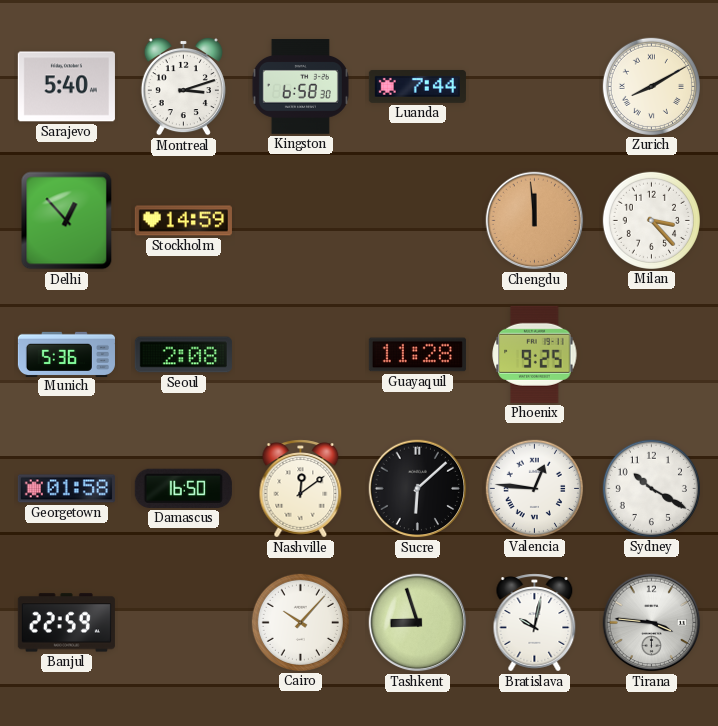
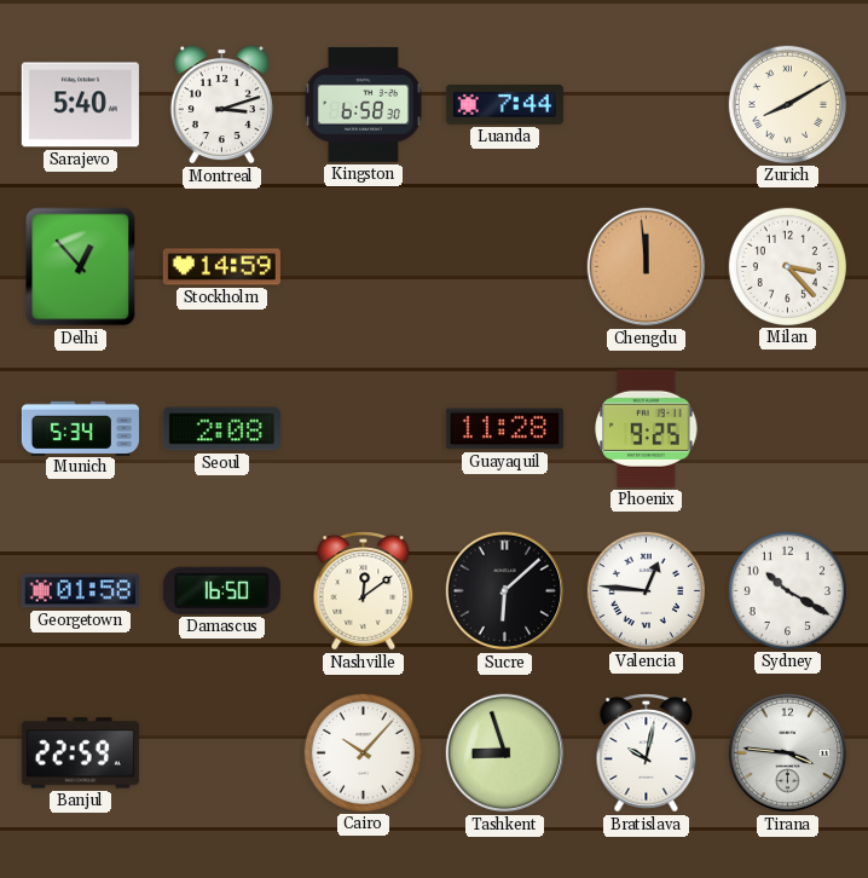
Munich: 5:36 -> 5:34 (80, 428)
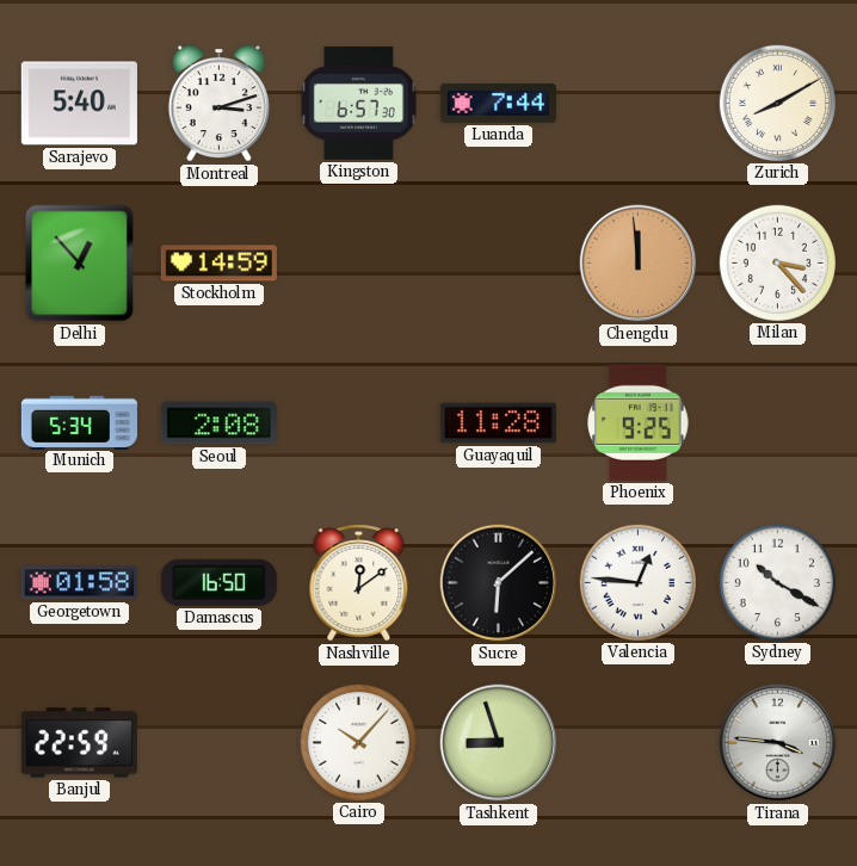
Kingston: 6:58 -> 6:57 (358, 104)
Bratislava: 10:02 -> none (647, 753)
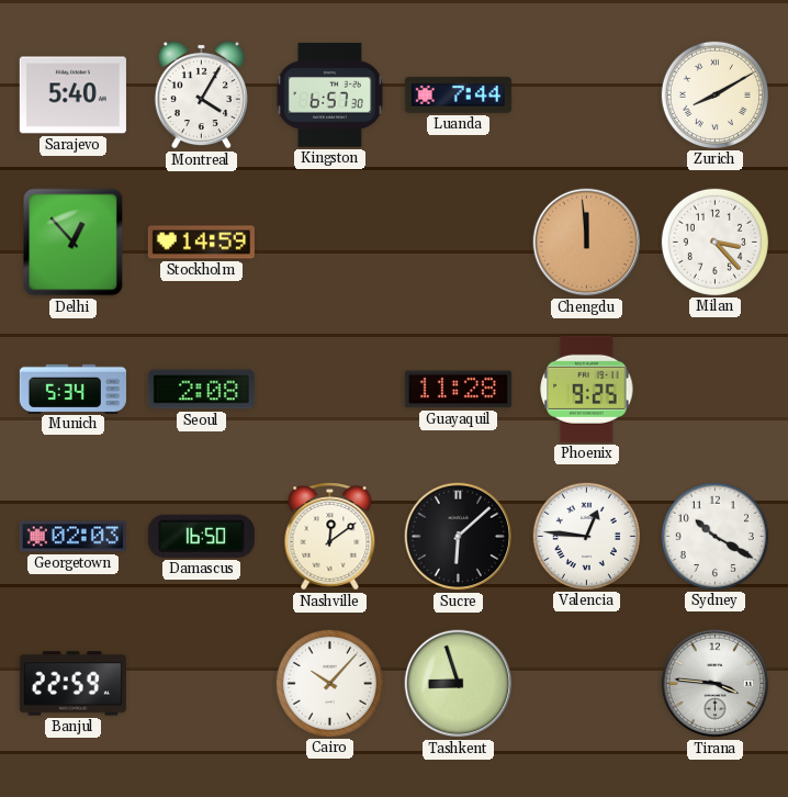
Montreal: 3:12 -> 4:05 (201, 94)
Georgetown: 01:58 -> 02:03 (72, 537)
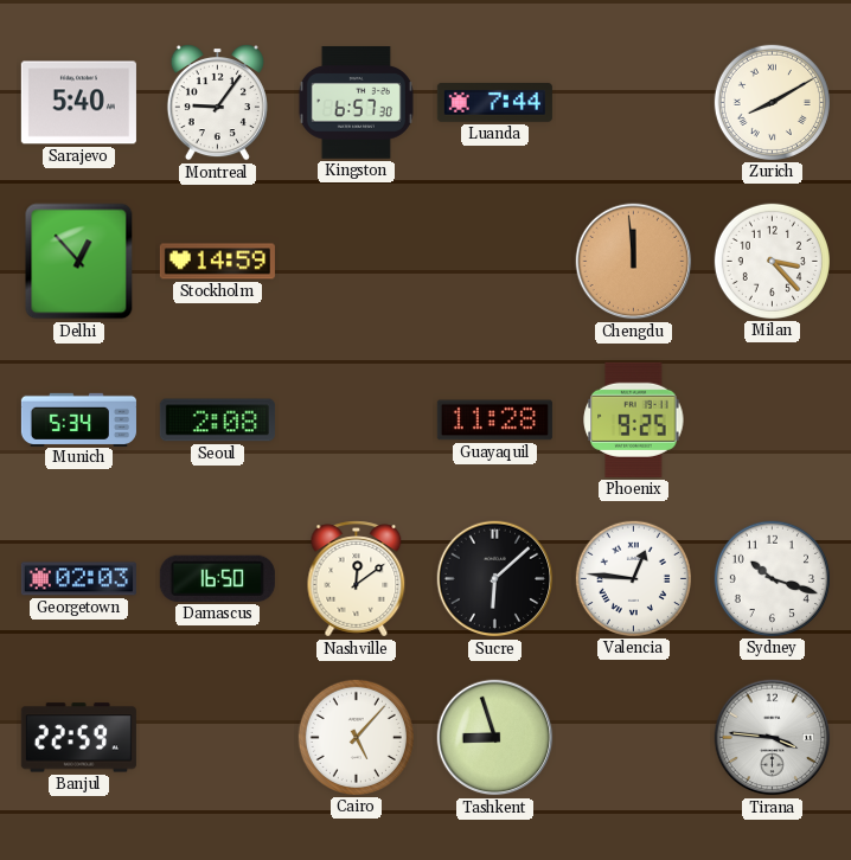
Montreal: 4:05 -> 9:06 (217, 102)
Sydney: 10:20 -> 10:18 (772, 578)
Cairo: 10:07 -> 5:07 (356, 737)
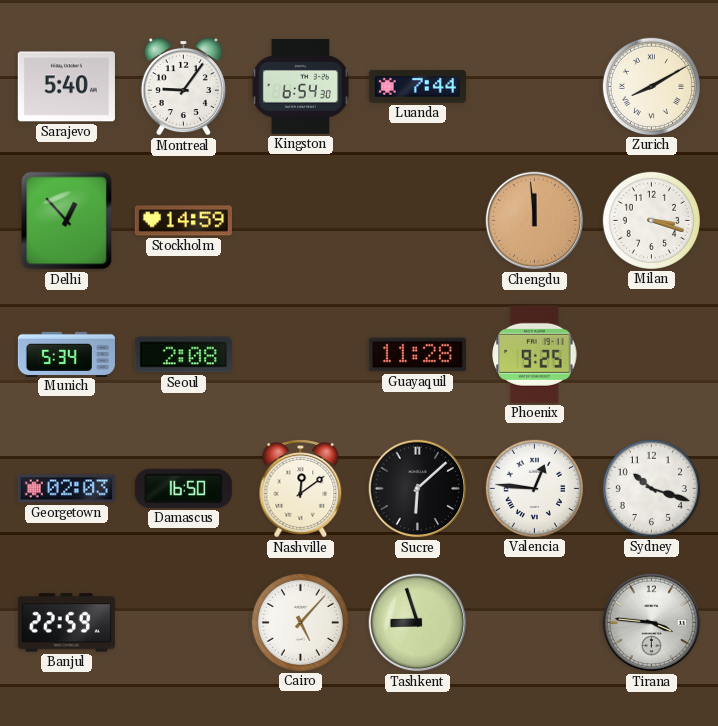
Kingston: 6:57 -> 6:54 (300, 87)
Milan: 3:23 -> 3:18 (651, 220)
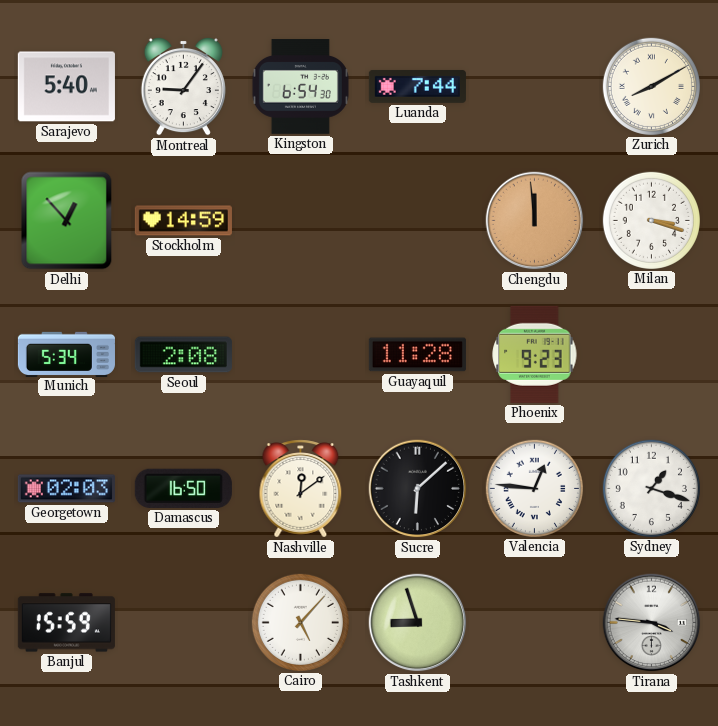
Phoenix: 9:25 -> 9:23 (535, 354)
Sydney: 10:18 -> 1:18 (651, 488)
Banjul: 22:59 -> 15:59 (66, 623)
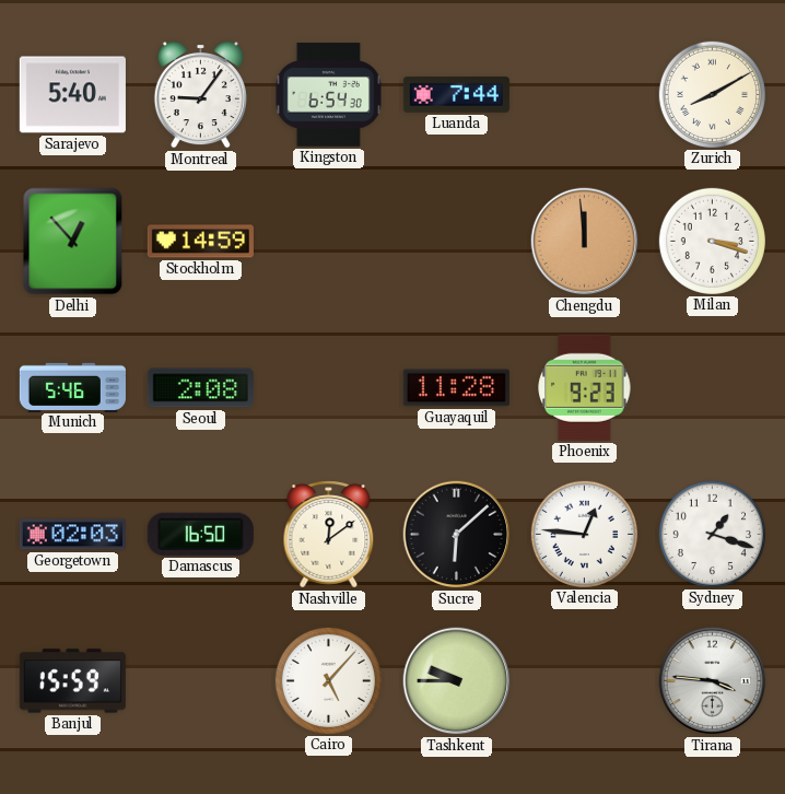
Munich: 5:34 -> 5:46 (72, 387)
Tashkent: 8:57 -> 9:45 (457, 681)
